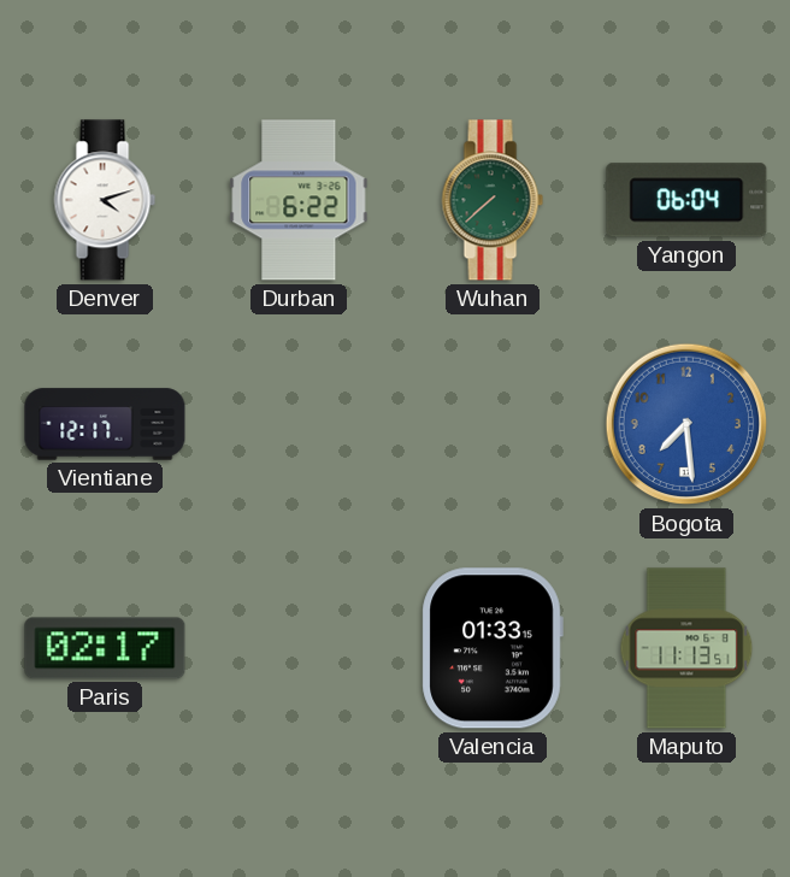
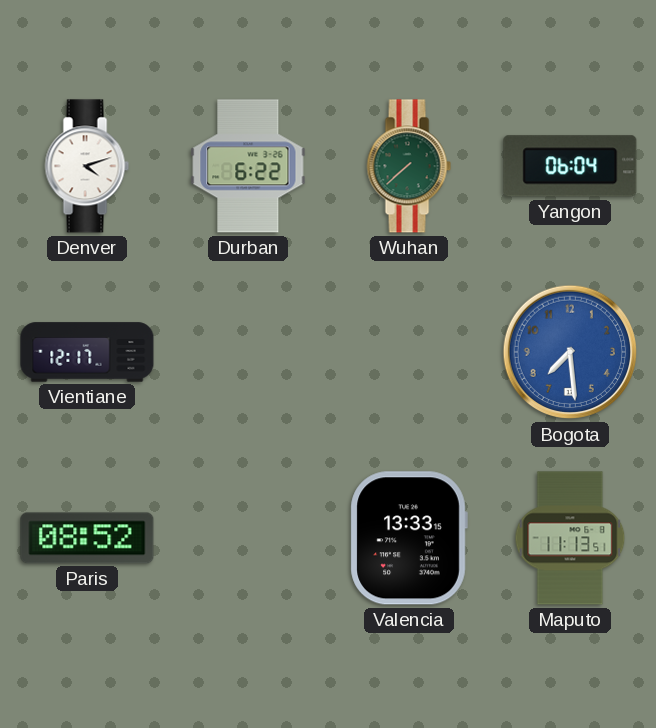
Paris: 02:17 -> 08:52 (87, 538)
Valencia: 01:33 -> 13:33 (409, 538)
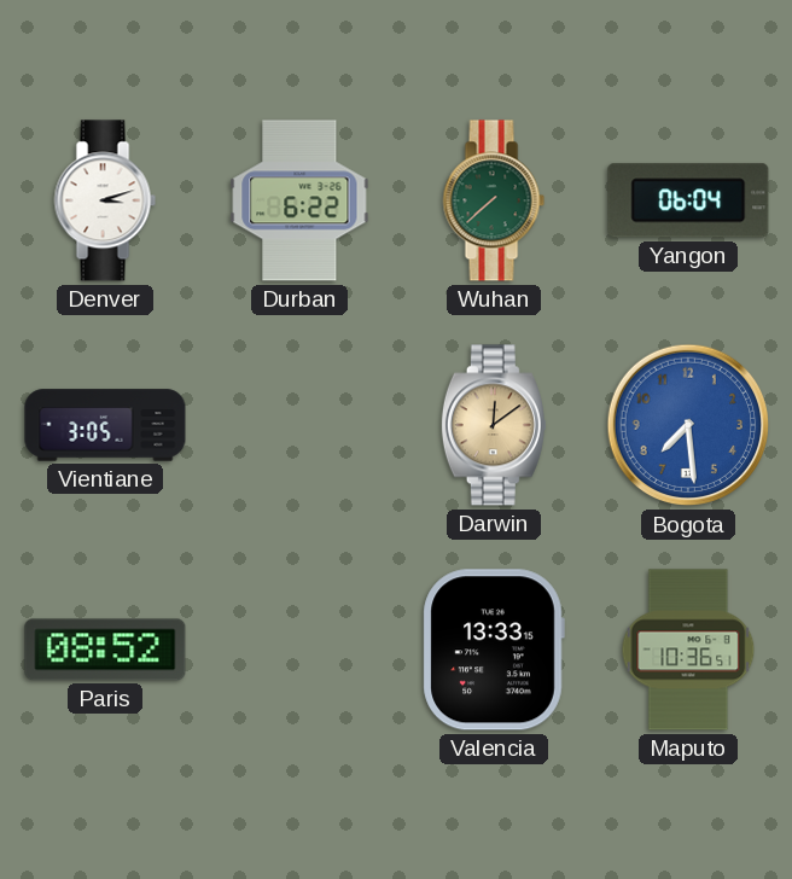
Denver: 4:12 -> 3:12 (105, 200)
Vientiane: 12:17 -> 3:05 (105, 425)
Darwin: none -> 12:09 (494, 425)
Maputo: 11:13 -> 10:36 (688, 650)
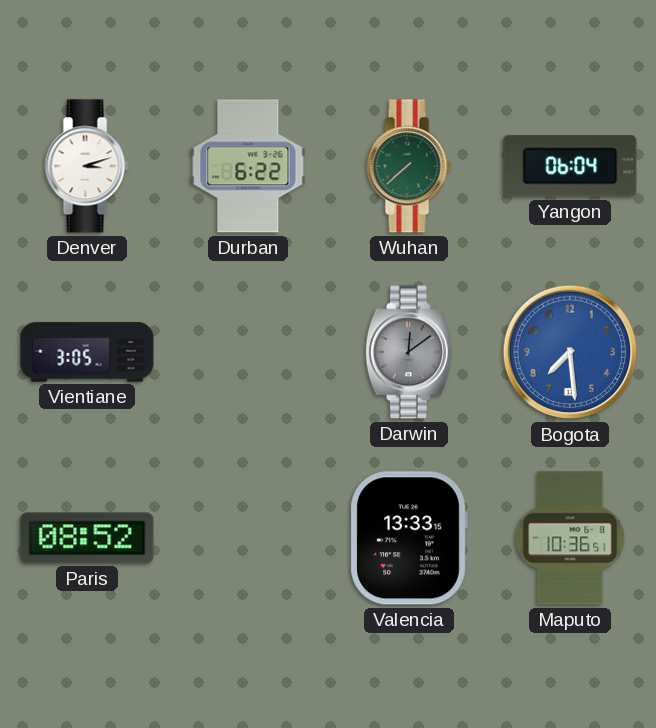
Darwin dial: champagne -> grey (409, 352)
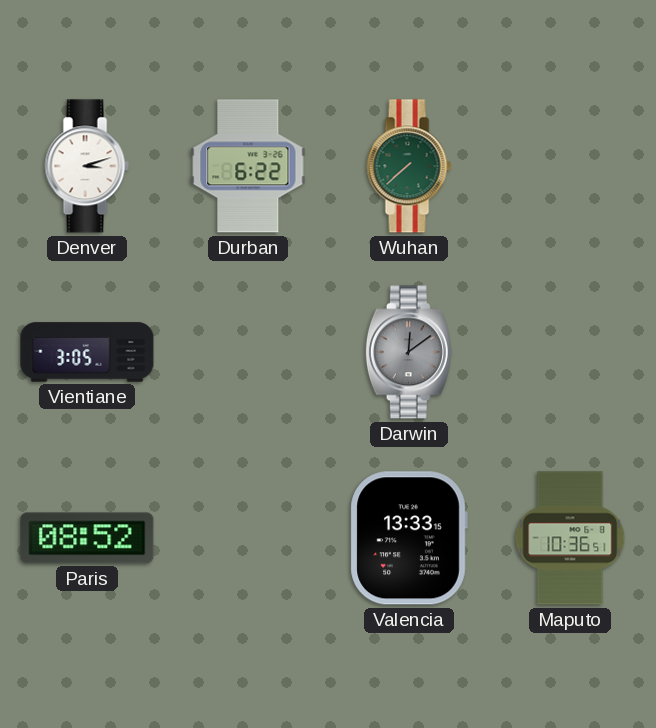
Yangon: 06:04 -> none (570, 166)
Bogota: 7:29 -> none (570, 352)
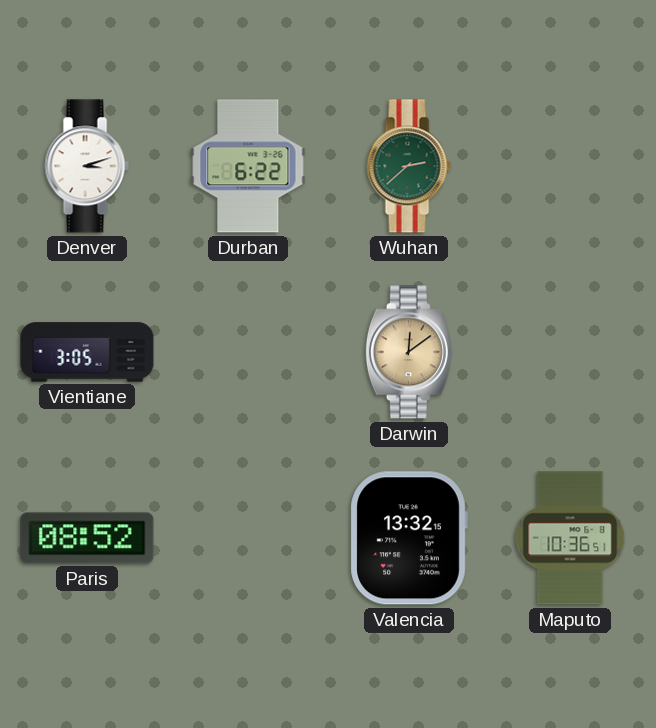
Wuhan: 7:38 -> 2:38 (409, 166)
Darwin dial: grey -> champagne (409, 352)
Valencia: 13:33 -> 13:32 (409, 538)
